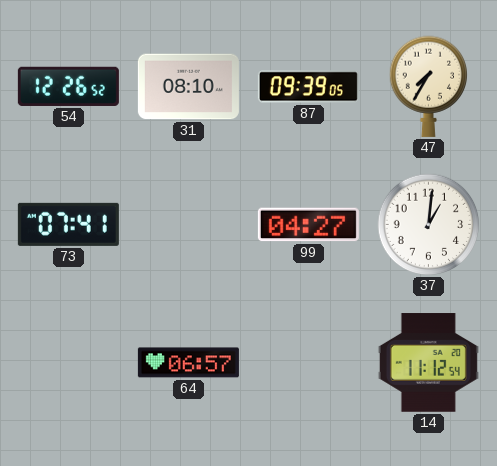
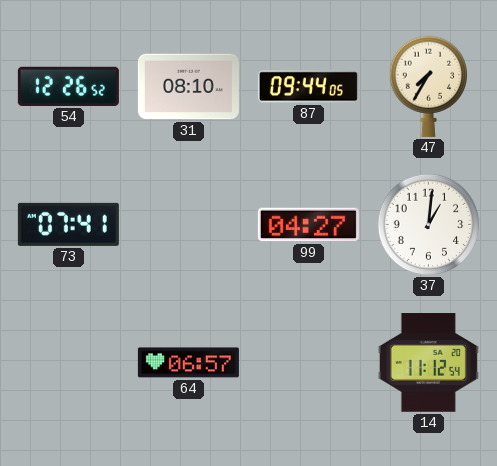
87: 09:39 -> 09:44 (308, 87)
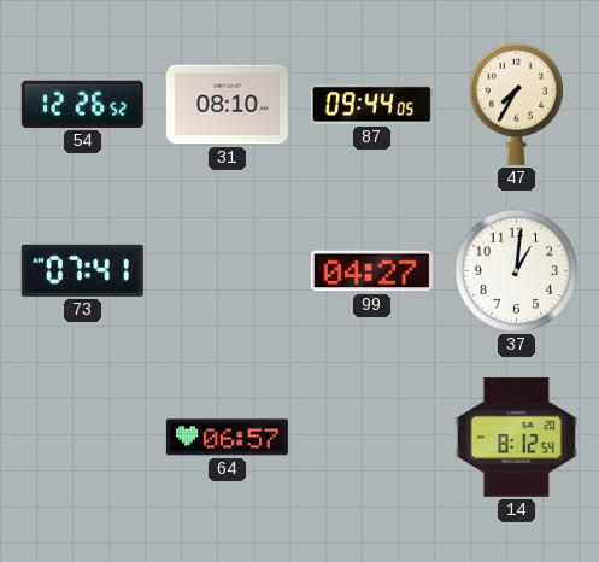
14: 11:12 -> 8:12 (516, 438)
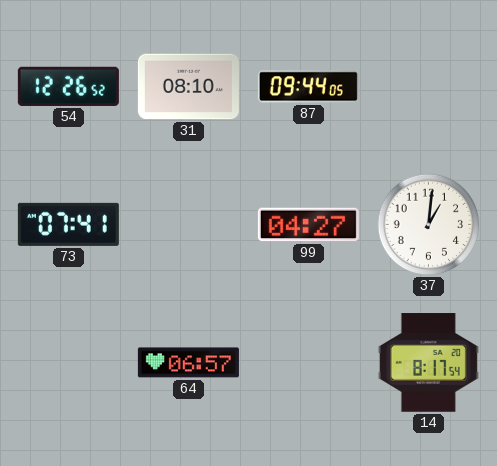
47: 7:35 -> none (516, 104)
14: 8:12 -> 8:17 (428, 363)
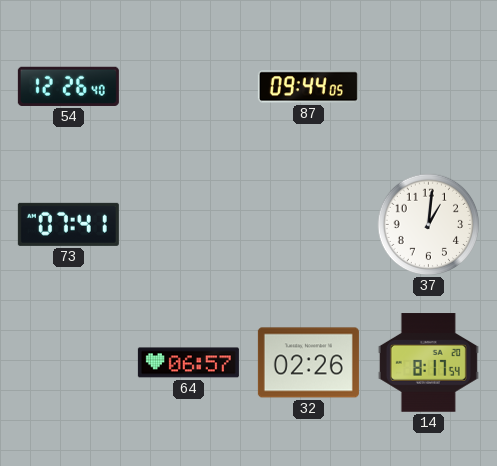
54: 12:26:52 -> 12:26:40 (68, 86)
31: 08:10 -> none (188, 87)
99: 04:27 -> none (308, 225)
32: none -> 02:26 (308, 363)
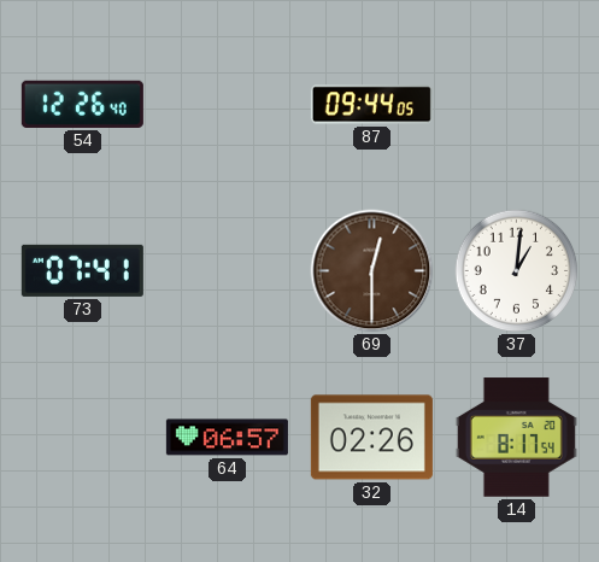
69: none -> 12:30 (372, 271)
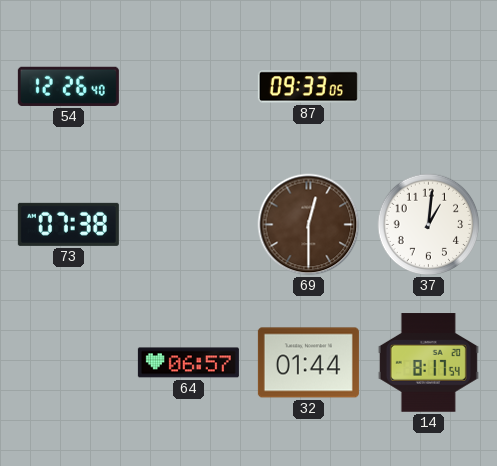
87: 09:44 -> 09:33 (308, 87)
73: 07:41 -> 07:38 (68, 224)
32: 02:26 -> 01:44 (308, 363)
